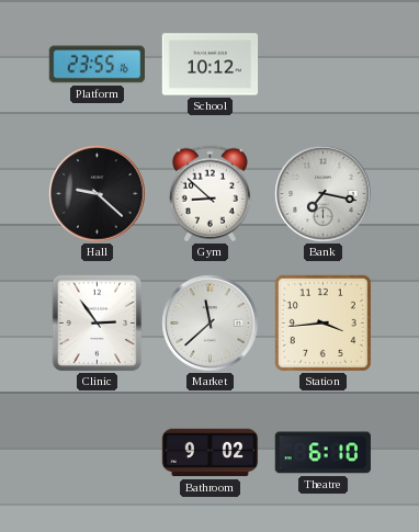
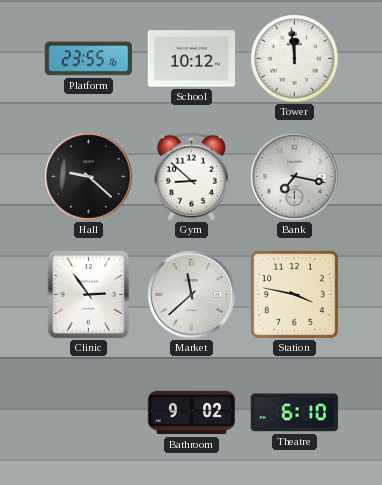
Tower: none -> 11:59 (295, 59)
Station: 3:44 -> 3:47 (294, 294)
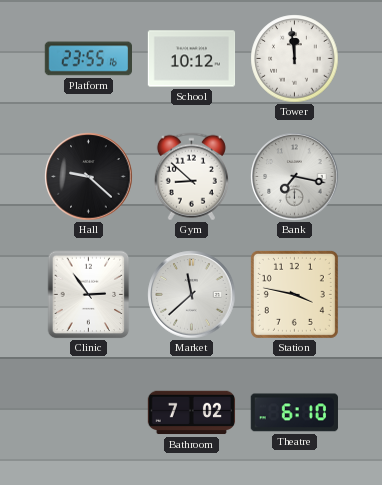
Bathroom: 9:02 -> 7:02 (192, 413)
